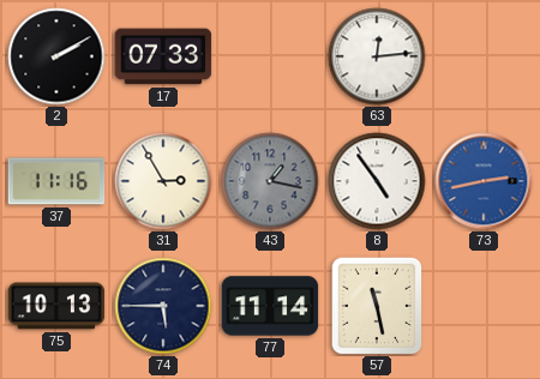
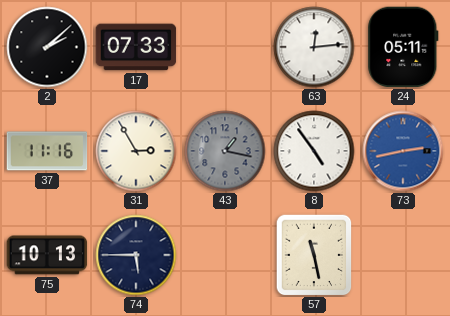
2: 2:10 -> 2:08 (47, 47)
24: none -> 05:11 (403, 47)
77: 11:14 -> none (270, 306)
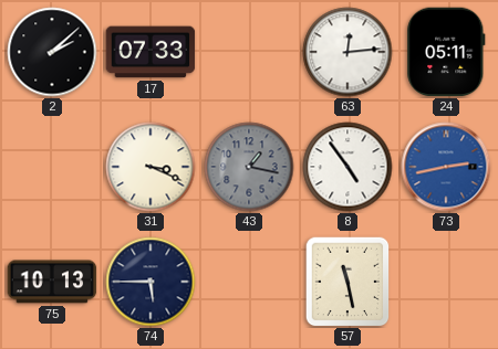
37: 11:16 -> none (47, 151)
31: 2:55 -> 3:19 (151, 167)
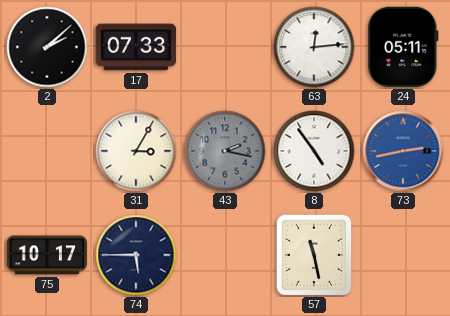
31: 3:19 -> 3:05 (136, 151)
43: 1:17 -> 2:17 (225, 151)
75: 10:13 -> 10:17 (47, 255)
